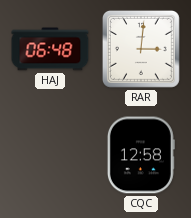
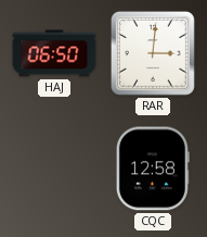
HAJ: 06:48 -> 06:50 (54, 53)
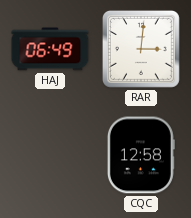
HAJ: 06:50 -> 06:49 (50, 49)
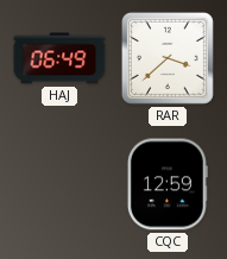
RAR: 3:01 -> 3:38 (168, 58)
CQC: 12:58 -> 12:59 (168, 184)
